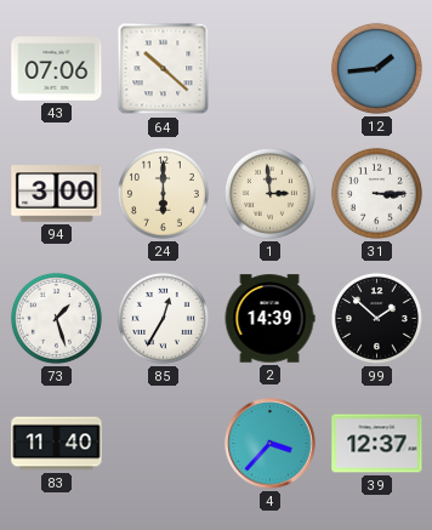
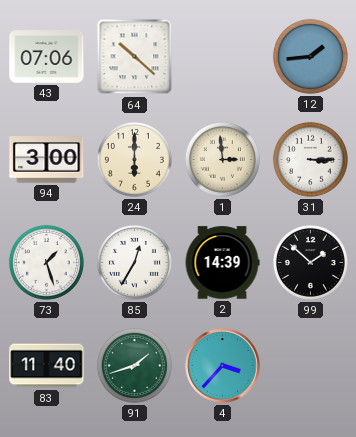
91: none -> 1:42 (134, 365)
39: 12:37 -> none (377, 444)
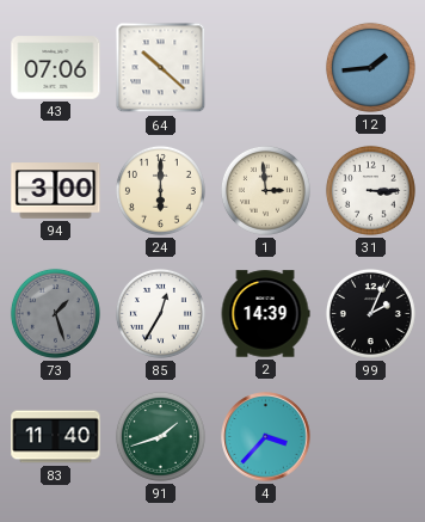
73 dial: white -> grey (55, 313)
99: 1:52 -> 2:04 (370, 313)
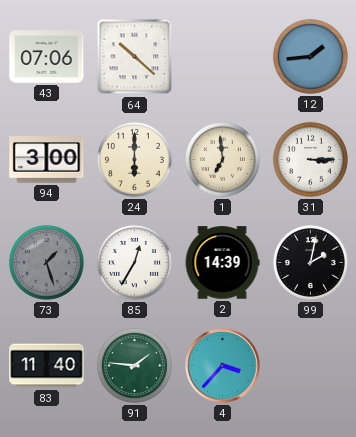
1: 2:59 -> 6:59 (222, 159)
99: 2:04 -> 2:02 (310, 262)
91: 1:42 -> 1:46 (134, 365)
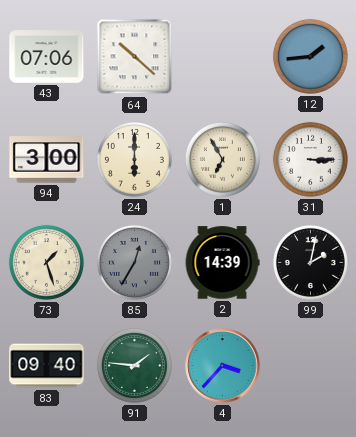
1: 6:59 -> 6:55 (222, 159)
73 dial: grey -> cream (46, 262)
85 dial: white -> grey (134, 262)
83: 11:40 -> 09:40 (47, 366)
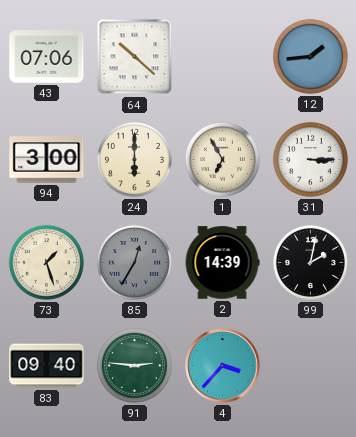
91: 1:46 -> 2:46 (134, 365)
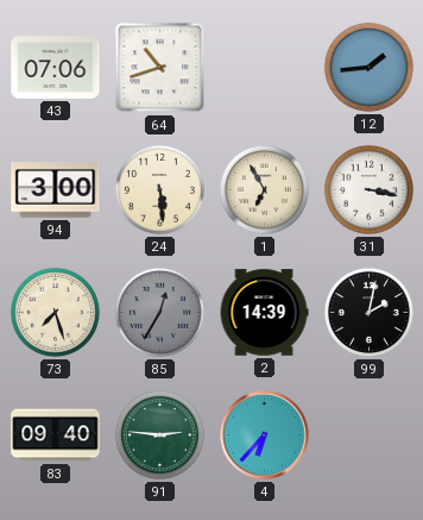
64: 10:22 -> 10:42 (160, 68)
24: 6:00 -> 5:29 (159, 189)
31: 3:15 -> 3:17 (368, 189)
73: 1:27 -> 7:27 (55, 312)
4: 3:37 -> 6:37 (265, 436)
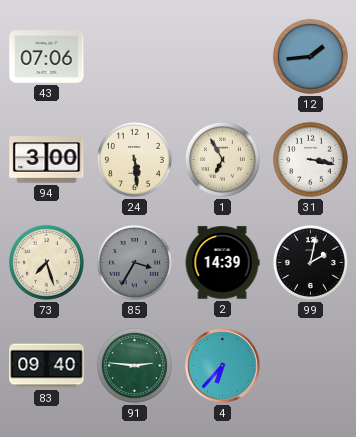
64: 10:42 -> none (160, 68)
85: 12:35 -> 3:35 (134, 262)
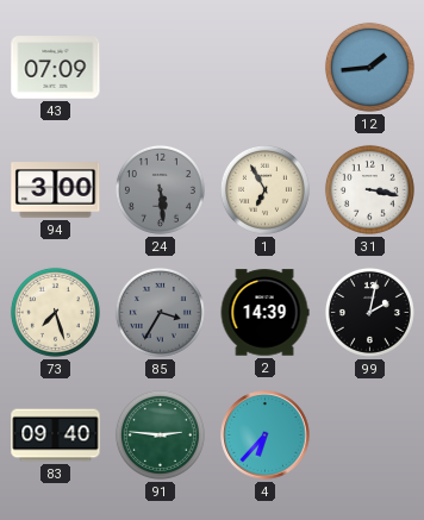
43: 07:06 -> 07:09 (56, 68)
24 dial: cream -> grey (160, 189)
